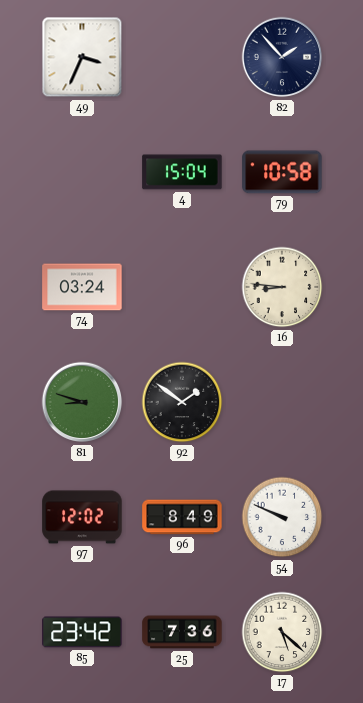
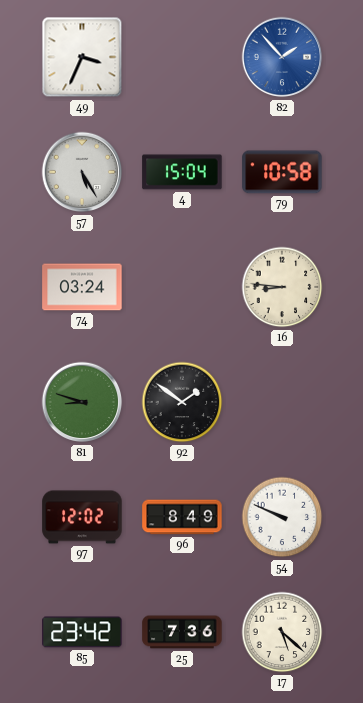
82 dial: navy -> blue (282, 57)
57: none -> 5:25 (82, 172)
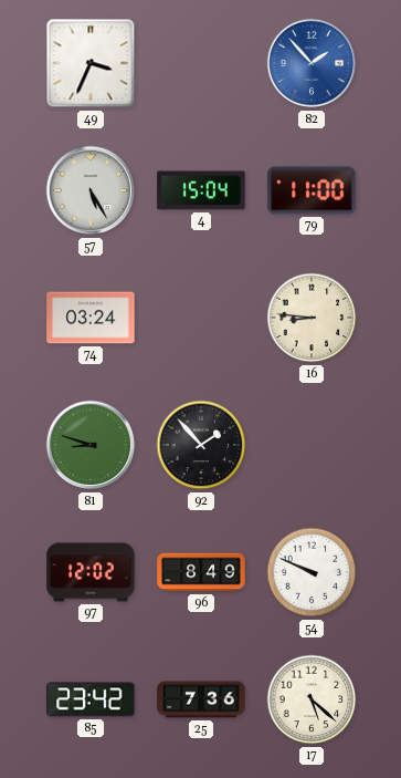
79: 10:58 -> 11:00 (312, 190)
92: 1:51 -> 1:53 (201, 445)
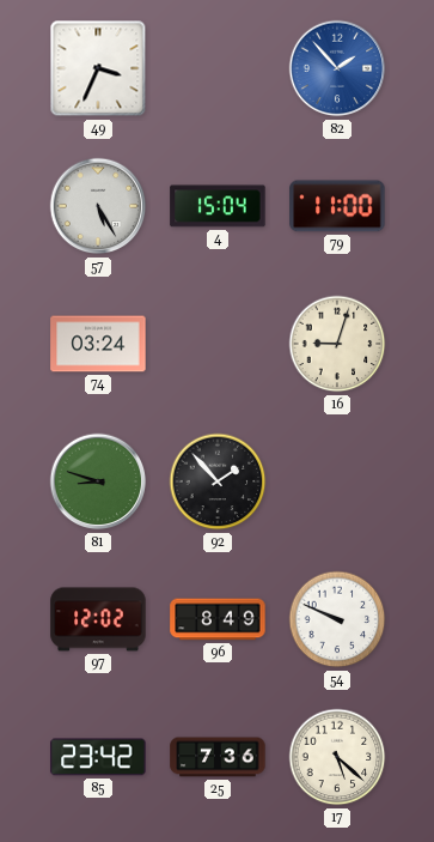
16: 8:46 -> 9:03 (337, 344)
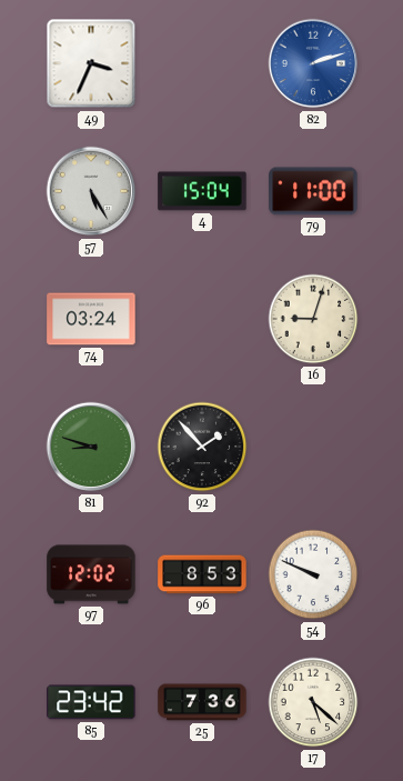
82: 1:53 -> 2:12 (313, 63)
96: 8:49 -> 8:53 (202, 574)
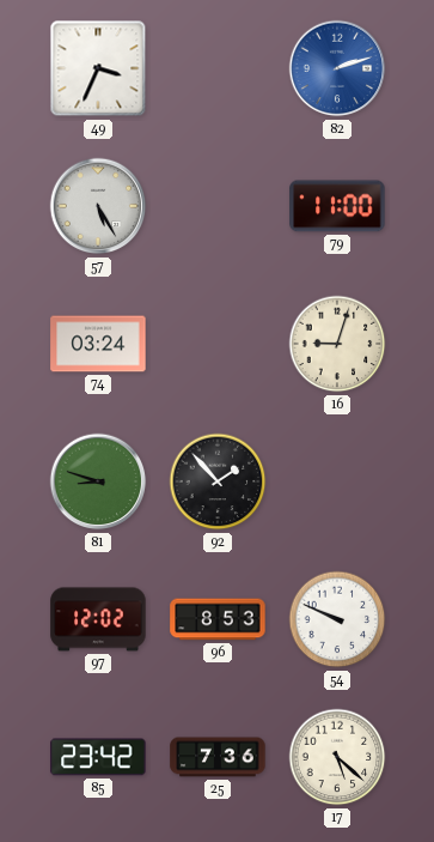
4: 15:04 -> none (202, 191)
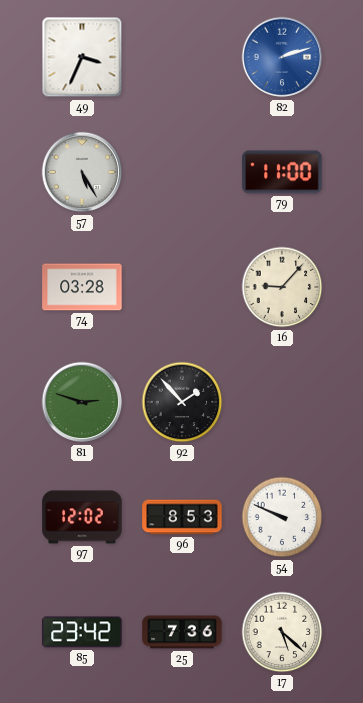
74: 03:24 -> 03:28 (82, 287)
16: 9:03 -> 9:07 (282, 287)
81: 8:48 -> 2:48 (82, 402)
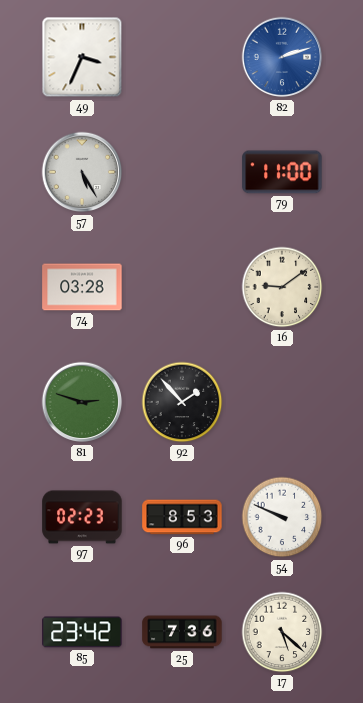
16: 9:07 -> 9:09 (282, 287)
97: 12:02 -> 02:23 (82, 517)
